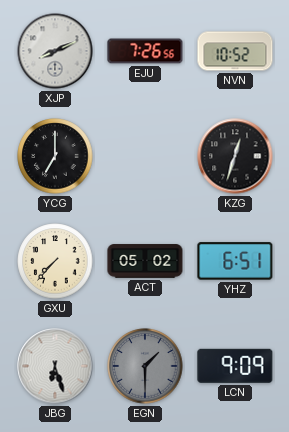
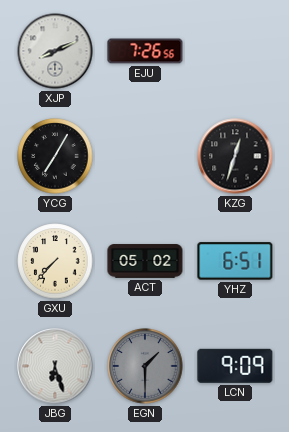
NVN: 10:52 -> none (235, 51)
YCG: 7:00 -> 7:05 (55, 156)
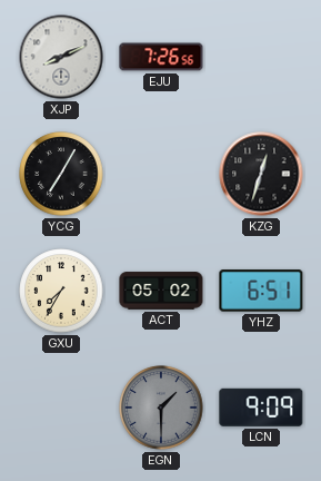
GXU: 7:37 -> 7:35 (61, 291)
JBG: 6:27 -> none (55, 366)
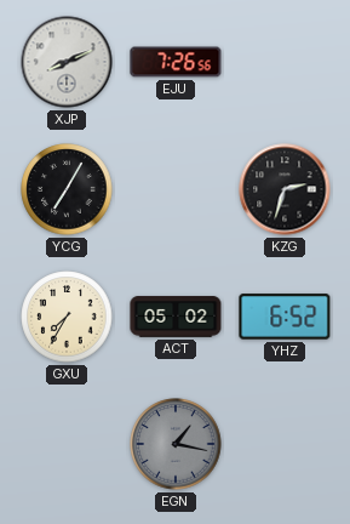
KZG: 12:33 -> 2:33 (285, 189)
YHZ: 6:51 -> 6:52 (285, 317)
EGN: 1:30 -> 1:17 (176, 444)
LCN: 9:09 -> none (261, 408)
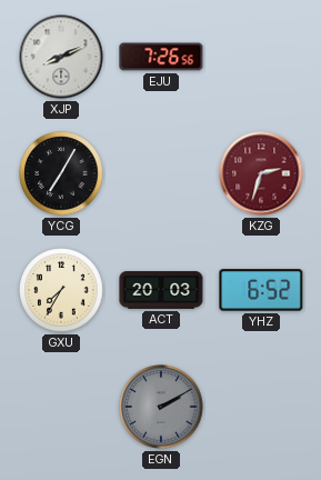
KZG dial: black -> burgundy (261, 173)
ACT: 05:02 -> 20:03 (161, 290)
EGN: 1:17 -> 2:10 (161, 407)
